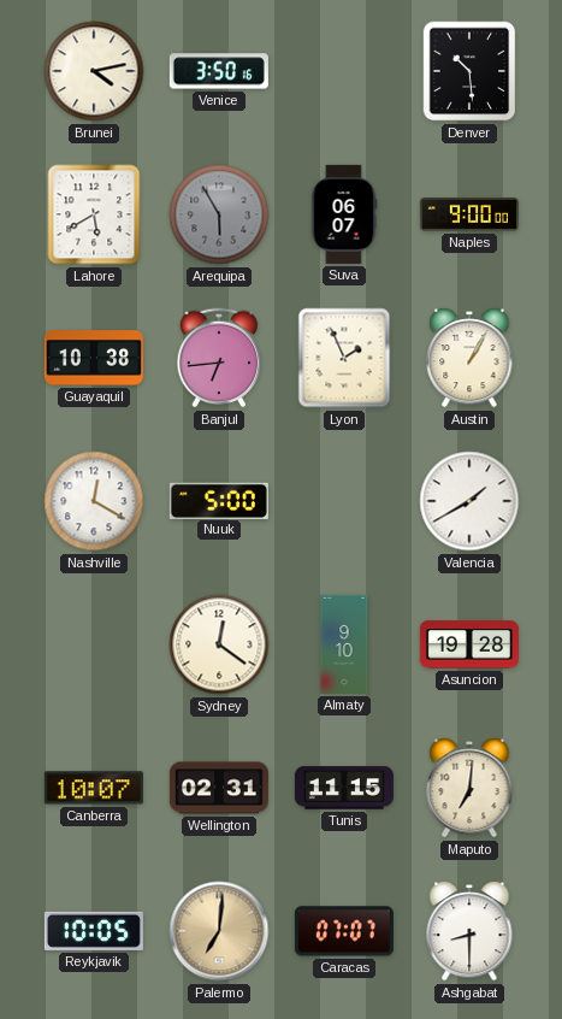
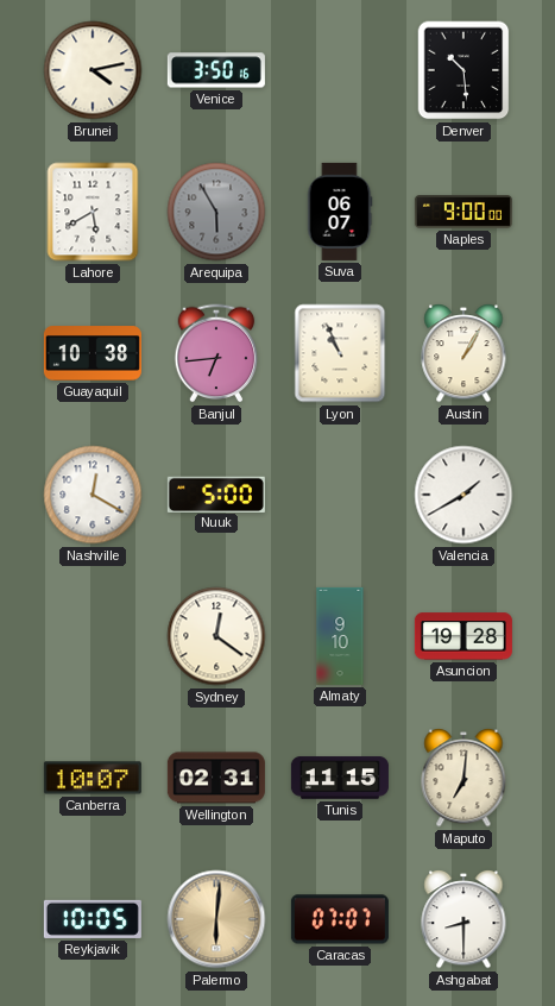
Lyon: 1:56 -> 10:56 (340, 353)
Palermo: 7:01 -> 6:01 (216, 919)
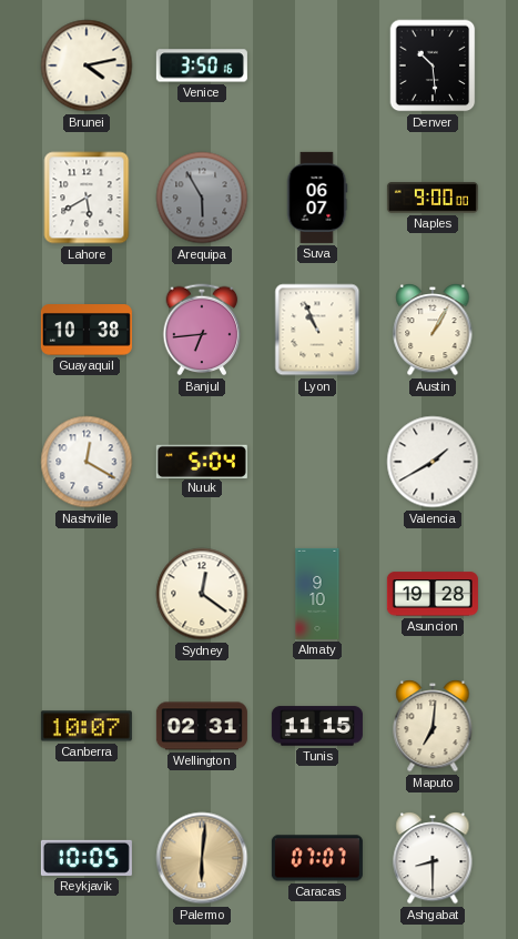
Nuuk: 5:00 -> 5:04 (202, 461)
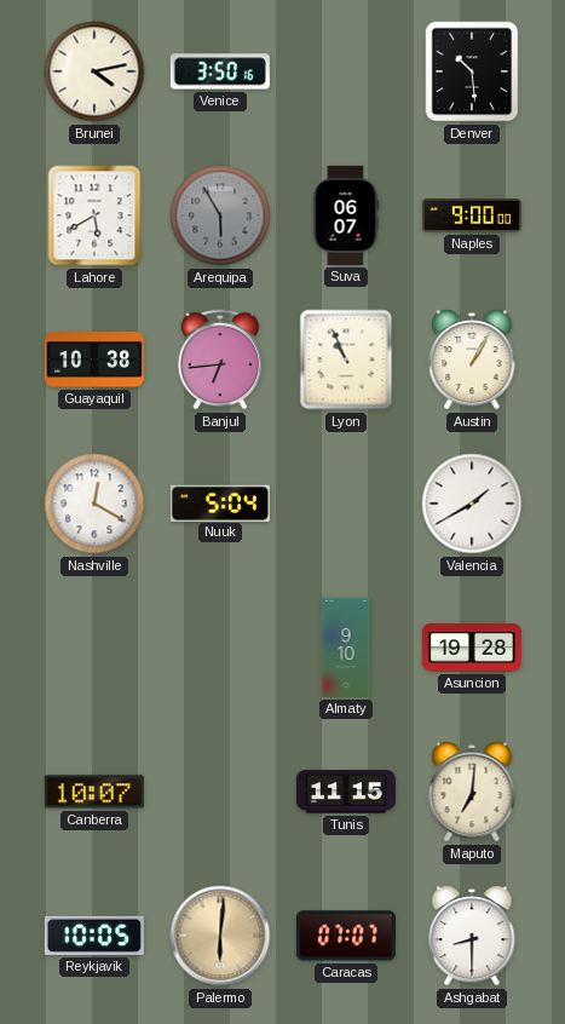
Sydney: 12:21 -> none (202, 594)
Wellington: 02:31 -> none (202, 726)
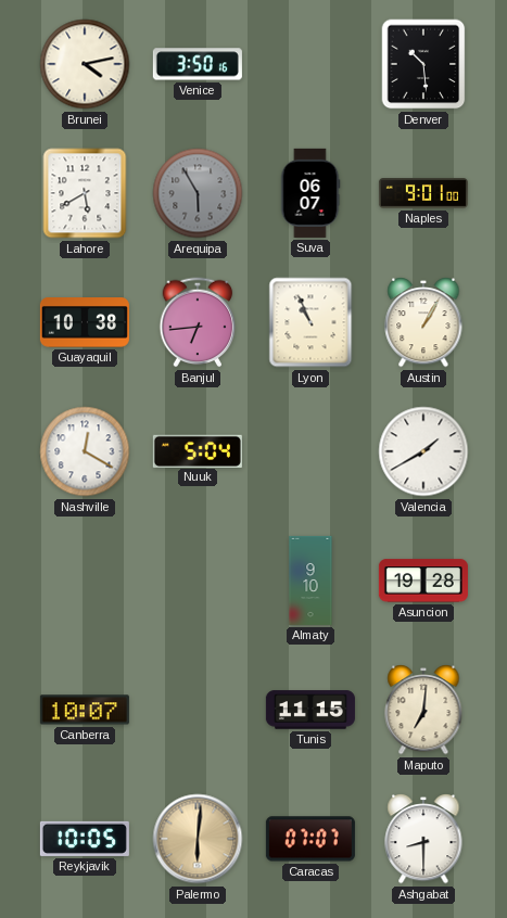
Naples: 9:00 -> 9:01 (423, 194)
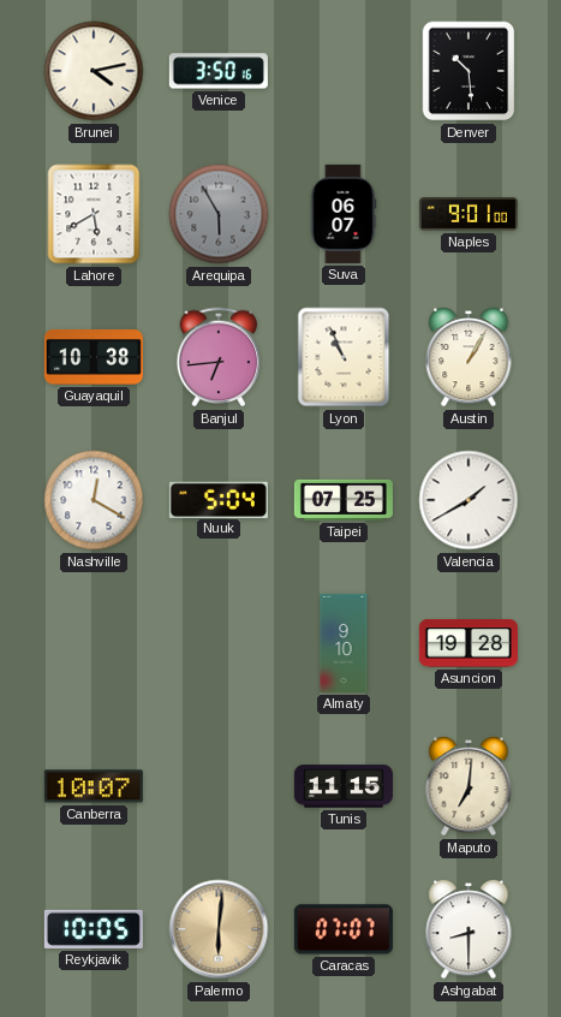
Taipei: none -> 07:25 (344, 500)
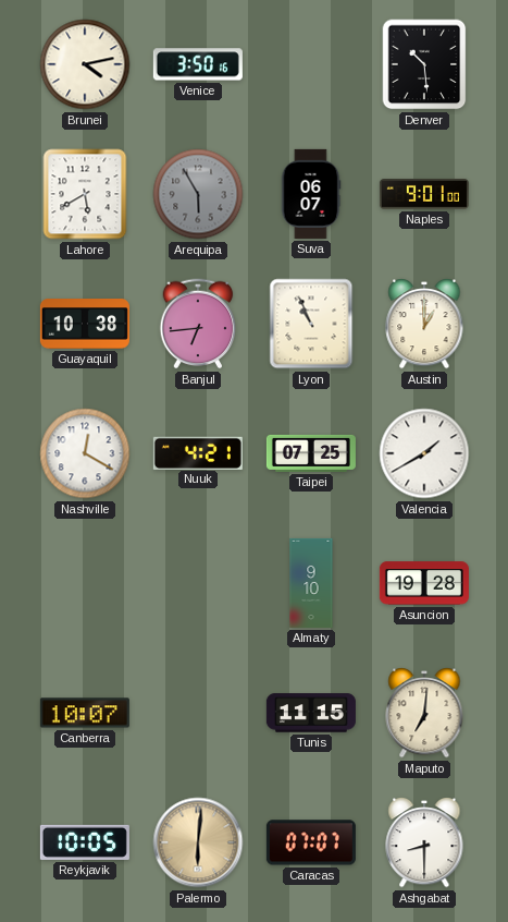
Austin: 1:05 -> 1:00 (424, 324)
Nuuk: 5:04 -> 4:21 (198, 452)
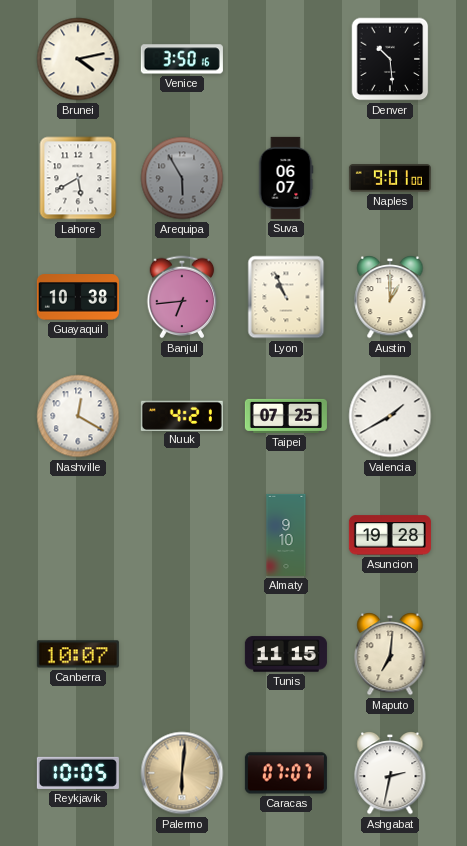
Ashgabat: 8:30 -> 2:32 (390, 773)
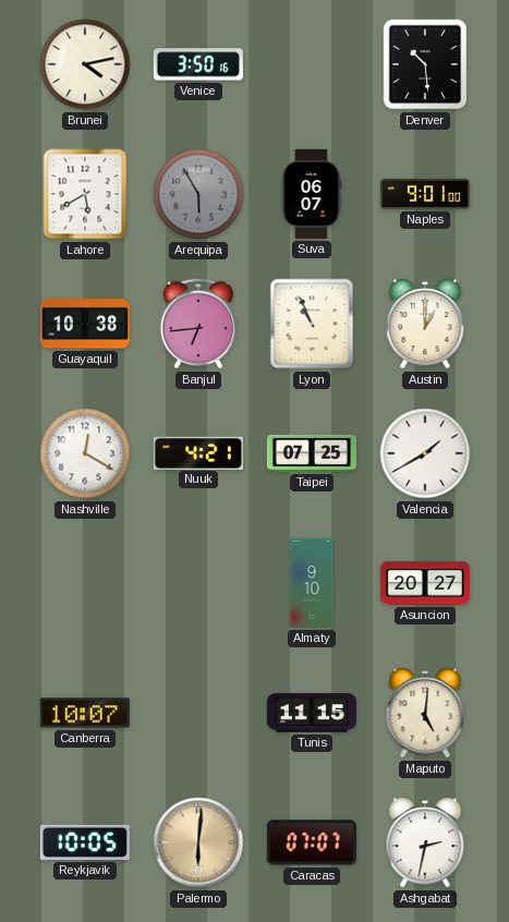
Asuncion: 19:28 -> 20:27 (425, 583)
Maputo: 7:01 -> 5:01 (425, 713)
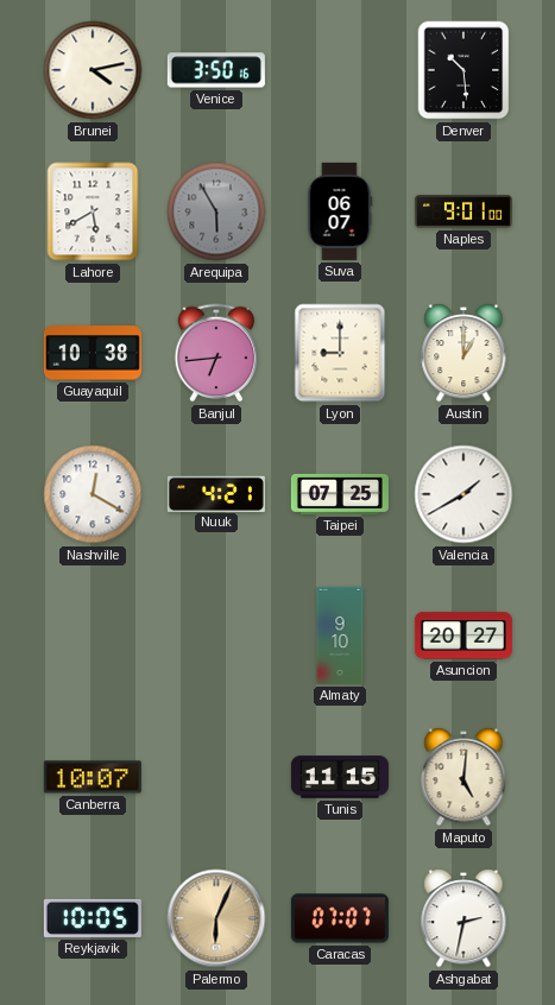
Lyon: 10:56 -> 9:00 (340, 353)
Palermo: 6:01 -> 6:04 (216, 918)
